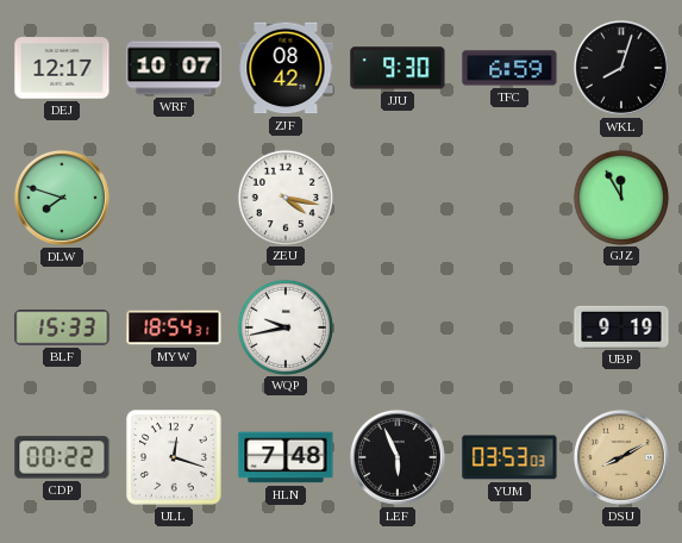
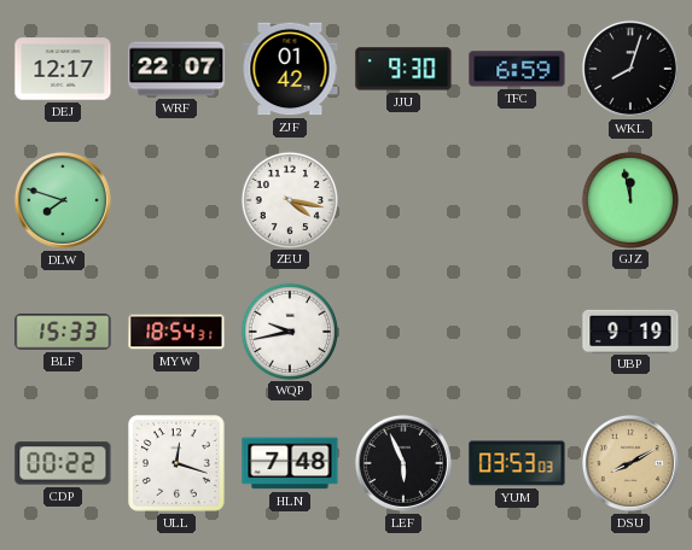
WRF: 10:07 -> 22:07 (176, 69)
ZJF: 08:42 -> 01:42 (290, 69)
GJZ: 11:55 -> 11:58 (629, 199)
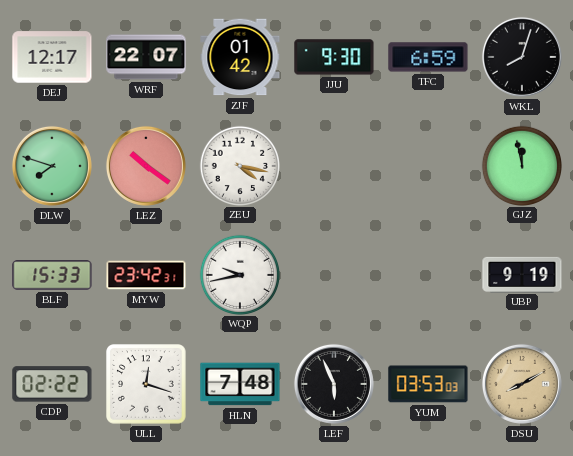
LEZ: none -> 10:21 (146, 166)
MYW: 18:54 -> 23:42 (146, 275)
CDP: 00:22 -> 02:22 (52, 384)
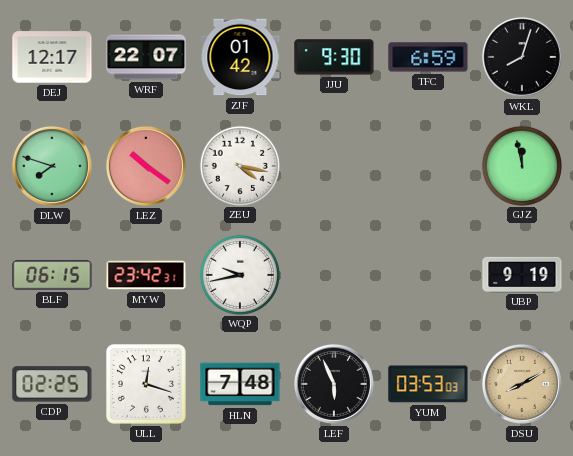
BLF: 15:33 -> 06:15 (52, 275)
CDP: 02:22 -> 02:25 (52, 384)
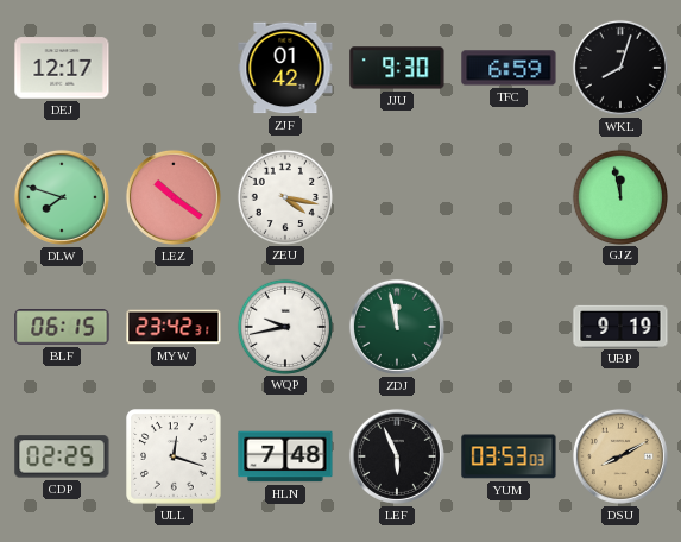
WRF: 22:07 -> none (146, 57)
ZDJ: none -> 11:58 (397, 327)
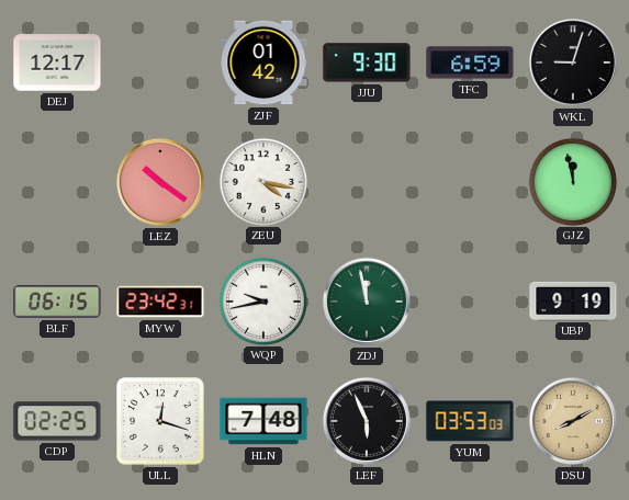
WKL: 8:03 -> 9:03 (573, 63)
DLW: 7:48 -> none (62, 197)
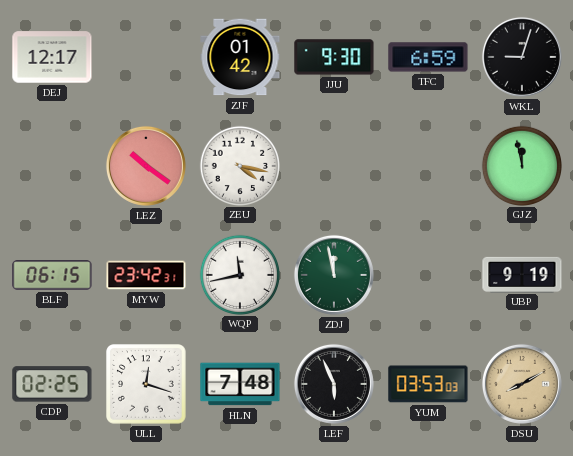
WQP: 9:43 -> 11:43 (239, 274)
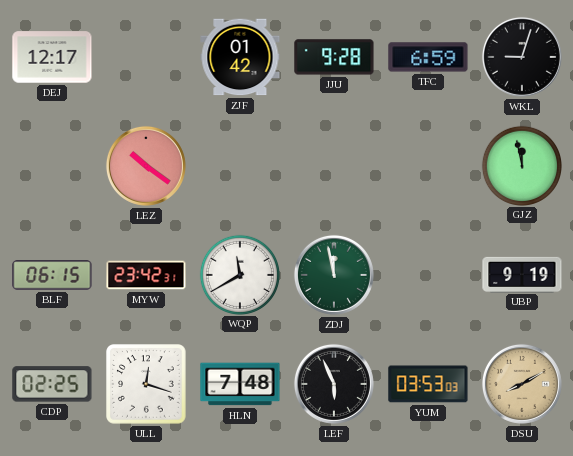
JJU: 9:30 -> 9:28 (334, 57)
ZEU: 4:17 -> none (239, 165)
WQP: 11:43 -> 11:40 (239, 274)
